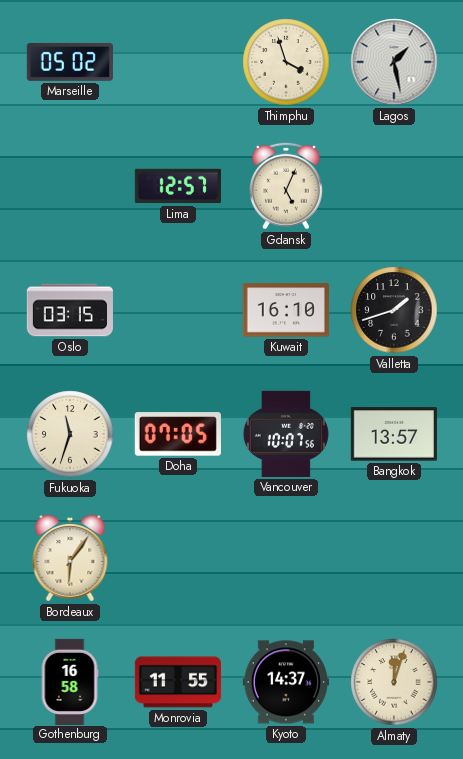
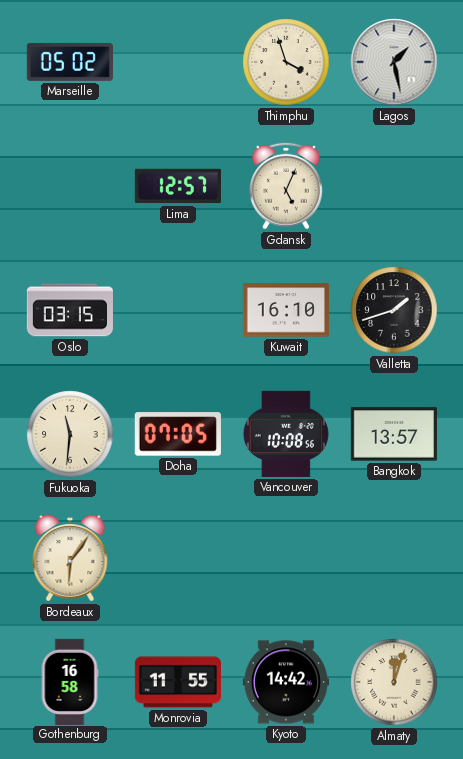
Fukuoka: 11:33 -> 11:31 (70, 434)
Vancouver: 10:07 -> 10:08 (286, 434)
Kyoto: 14:37 -> 14:42 (286, 682)
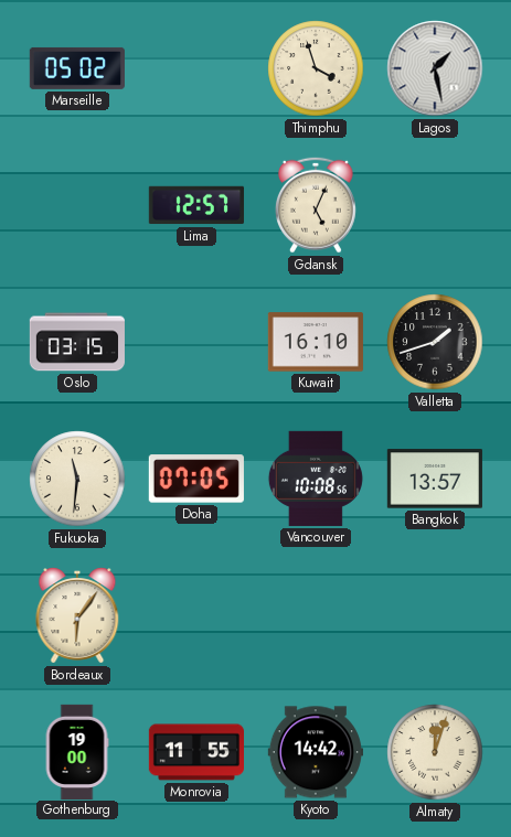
Gothenburg: 16:58 -> 19:00 (77, 751)
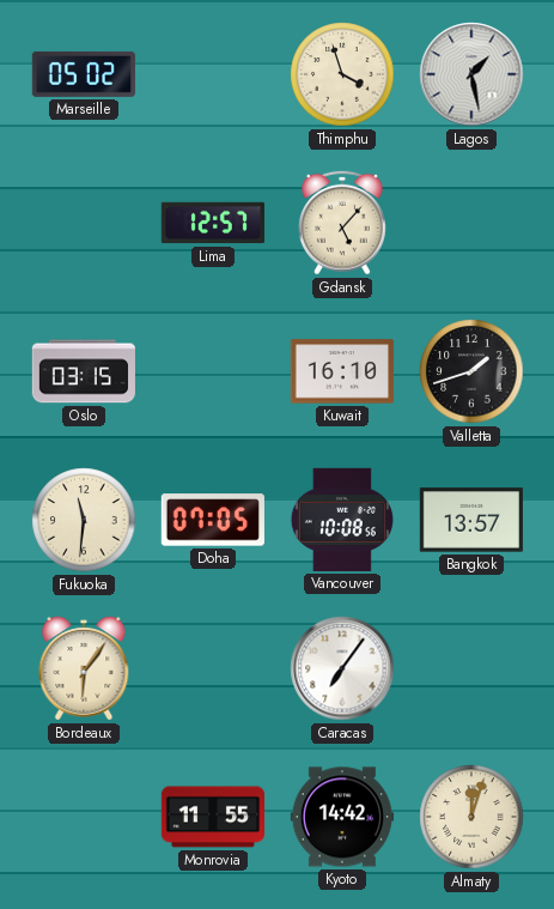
Gdansk: 5:04 -> 5:07 (343, 223)
Caracas: none -> 7:06 (342, 668)
Gothenburg: 19:00 -> none (77, 751)
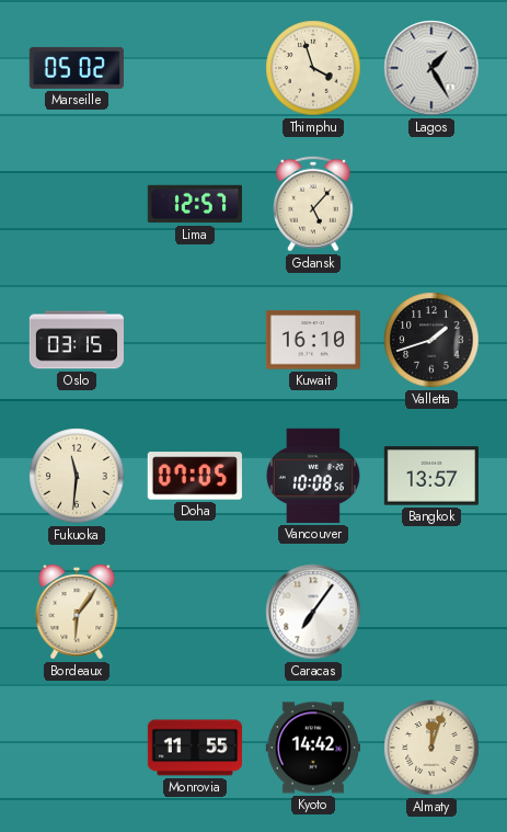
Lagos: 1:28 -> 1:25 (431, 68)
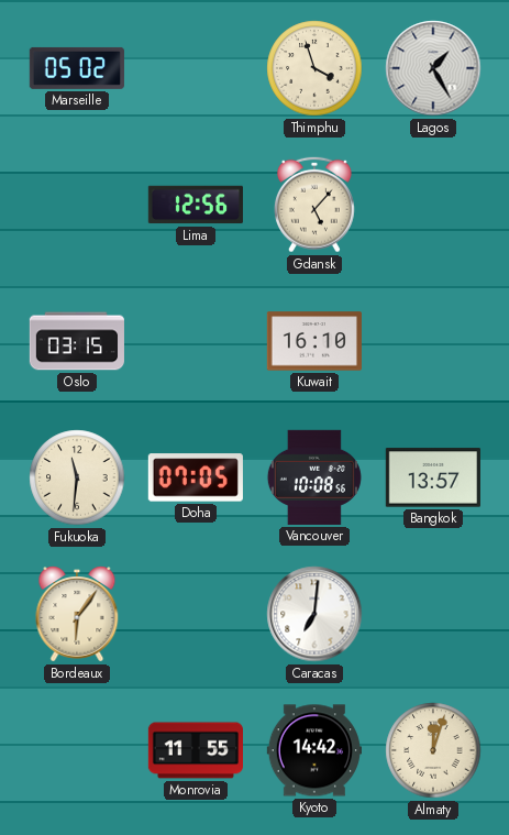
Lima: 12:57 -> 12:56 (196, 205)
Valletta: 1:42 -> none (431, 340)
Caracas: 7:06 -> 7:01 (314, 614)
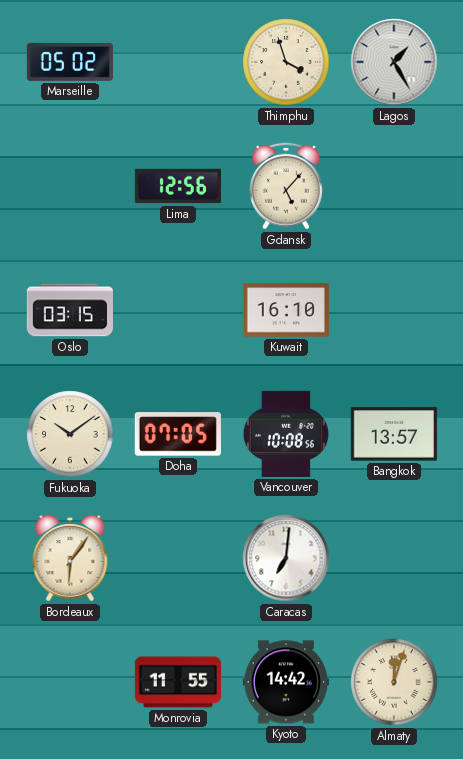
Fukuoka: 11:31 -> 10:09 (70, 434)
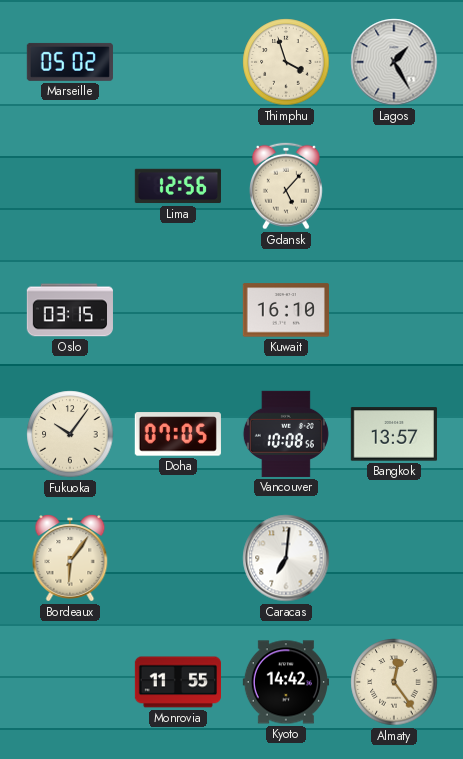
Fukuoka: 10:09 -> 10:06 (70, 434)
Almaty: 12:03 -> 12:24 (394, 682)
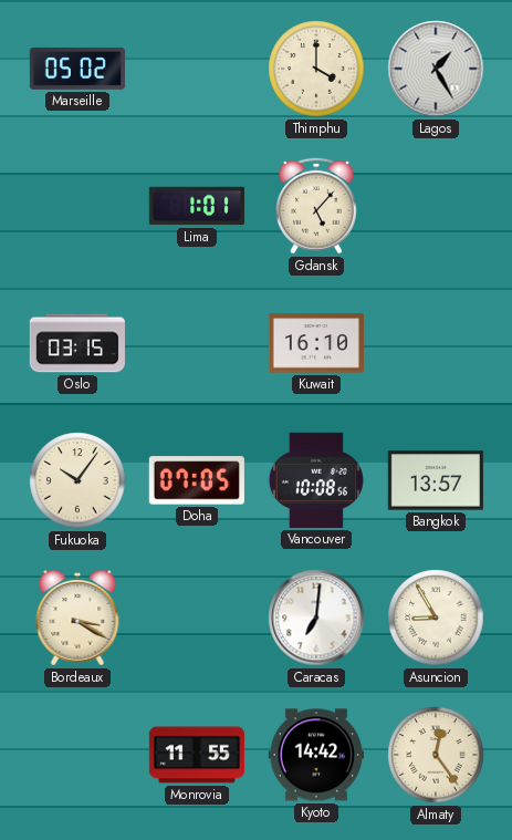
Thimphu: 3:57 -> 4:00 (316, 69)
Lima: 12:56 -> 1:01 (197, 206)
Bordeaux: 6:06 -> 3:20 (77, 618)
Asuncion: none -> 8:55 (436, 618)
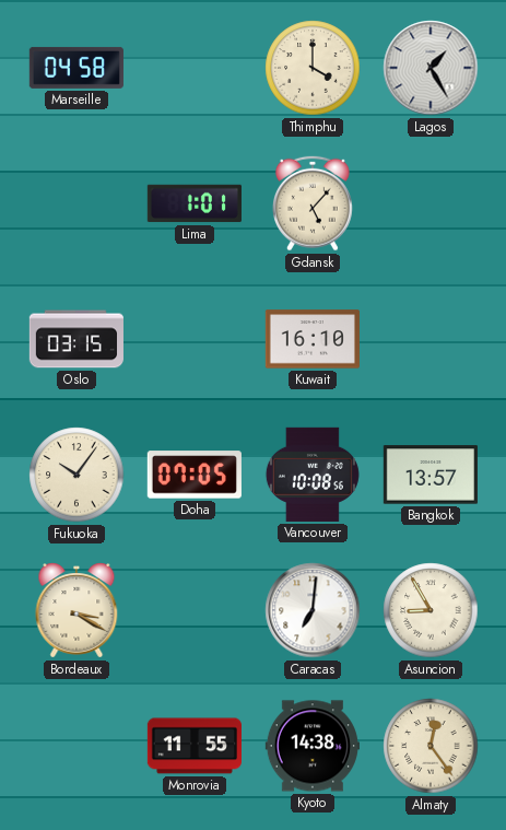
Marseille: 05:02 -> 04:58 (77, 68)
Kyoto: 14:42 -> 14:38 (313, 746)
